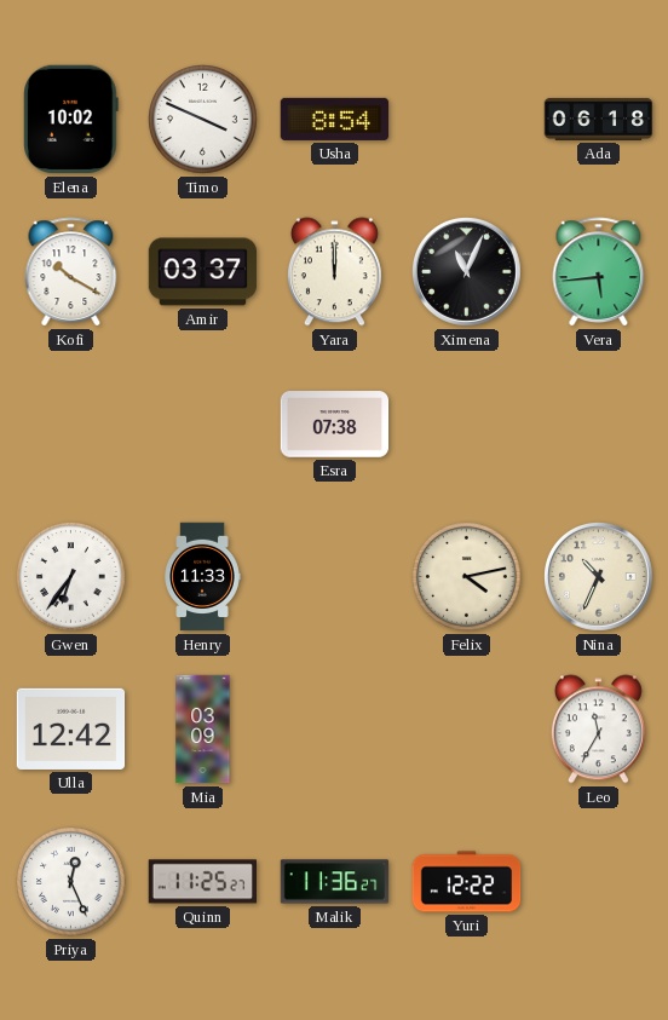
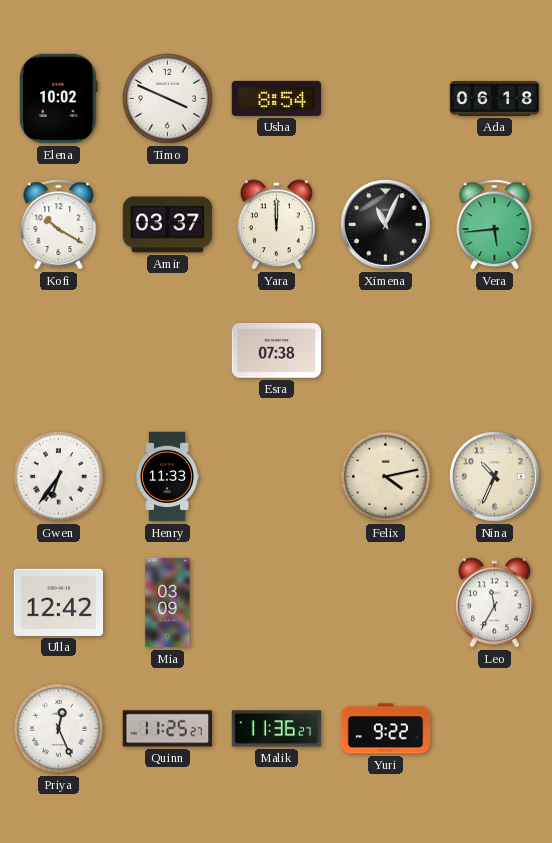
Yuri: 12:22 -> 9:22 (386, 729)
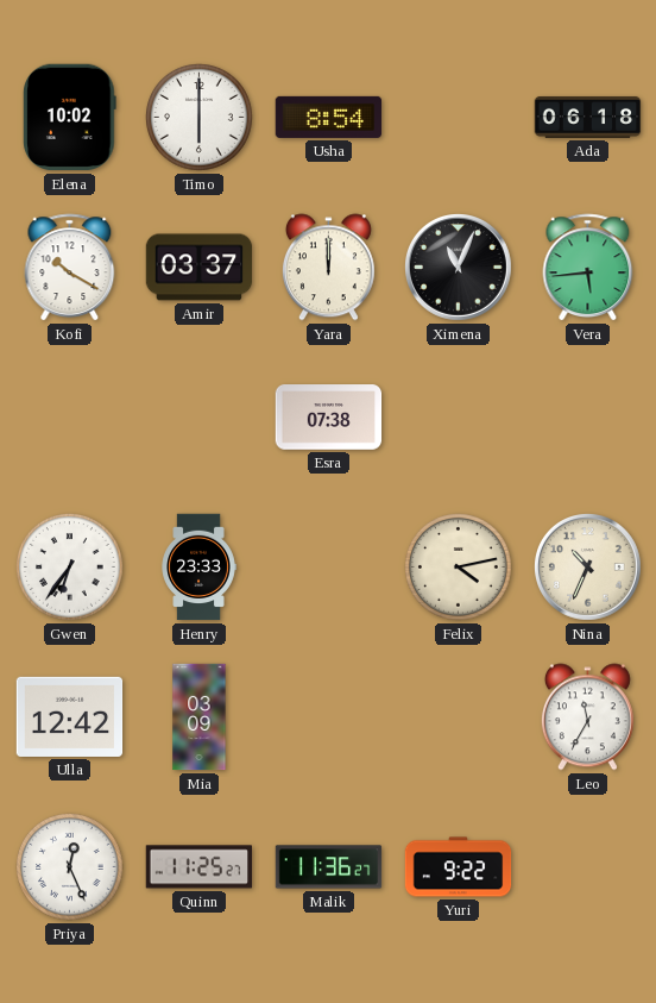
Timo: 3:49 -> 6:00 (200, 118)
Henry: 11:33 -> 23:33 (198, 568)
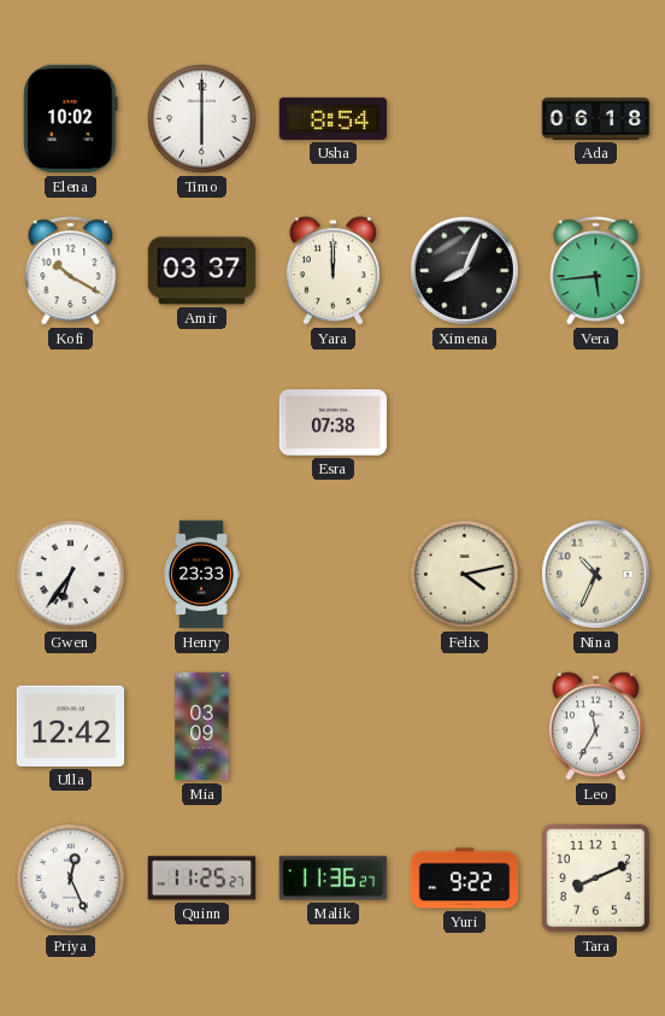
Ximena: 11:04 -> 8:04 (465, 271)
Tara: none -> 8:11 (595, 877)
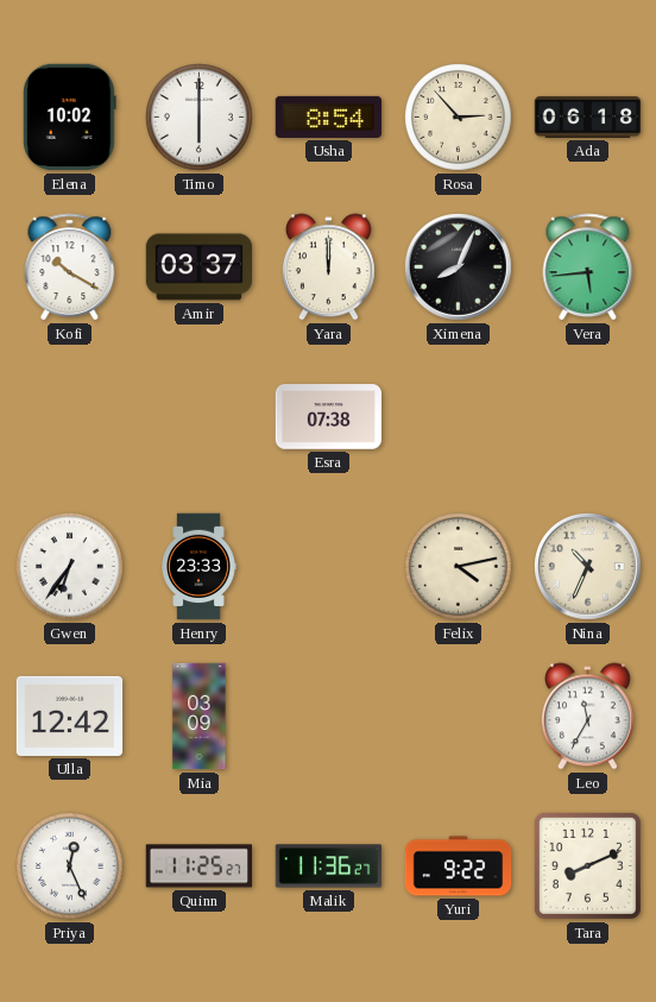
Rosa: none -> 2:53 (459, 118)
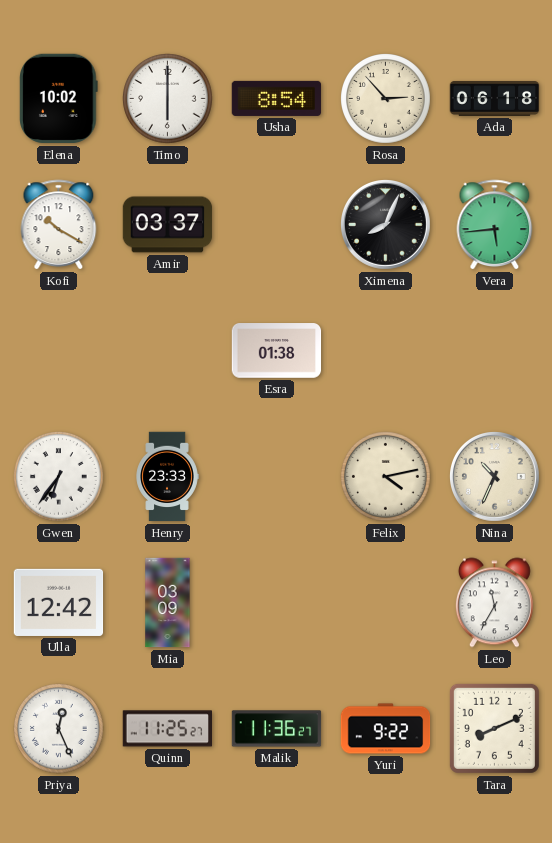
Yara: 12:00 -> none (328, 267)
Esra: 07:38 -> 01:38 (277, 351)
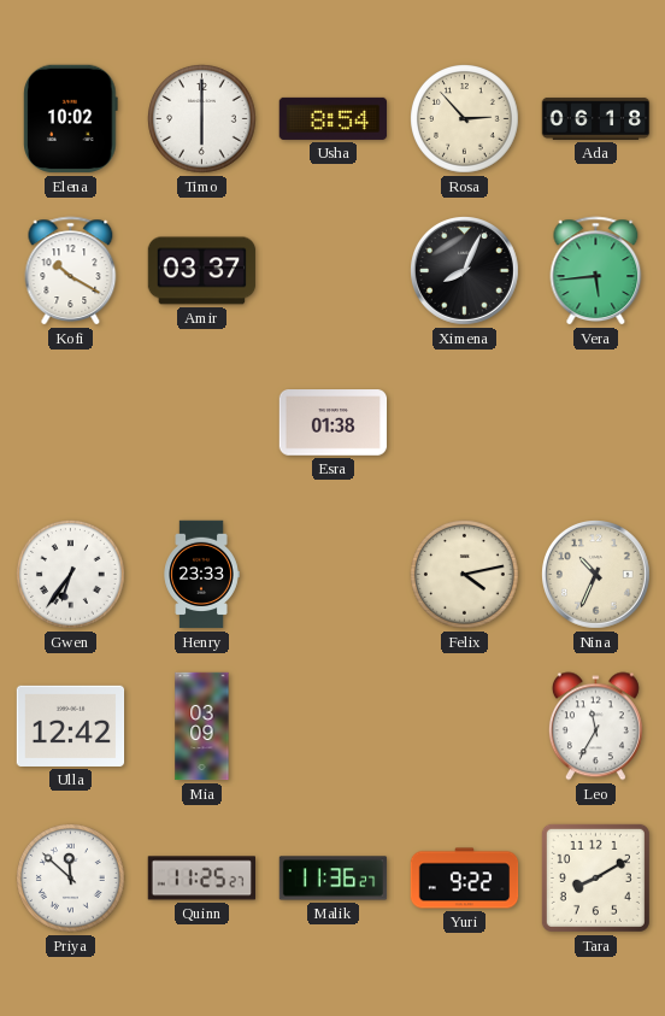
Priya: 12:26 -> 11:52 (71, 879)
Tara: 8:11 -> 8:10 (595, 877)
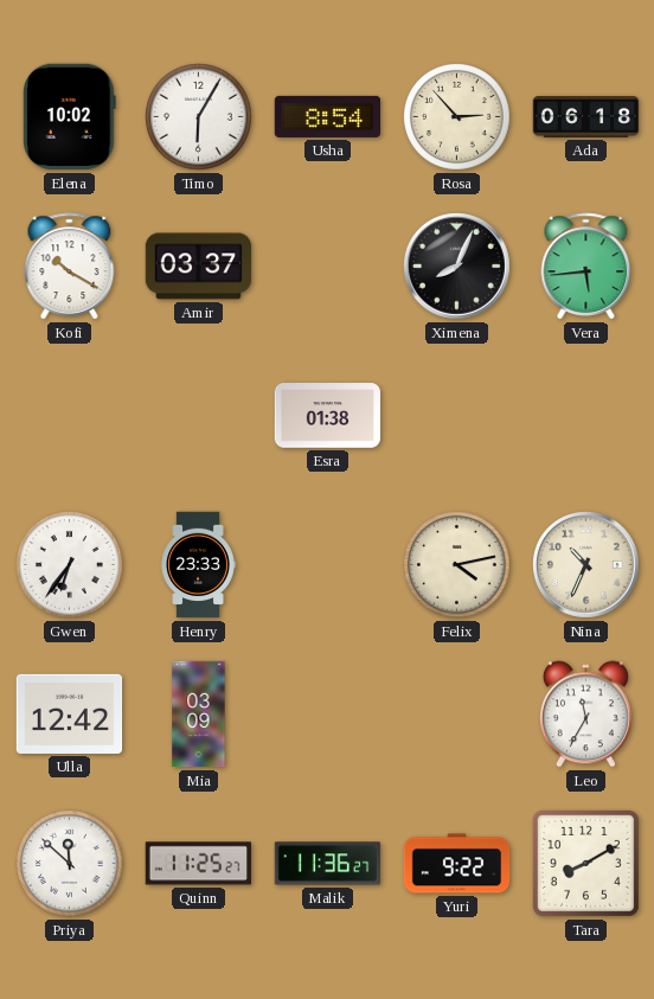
Timo: 6:00 -> 6:05 (199, 117)
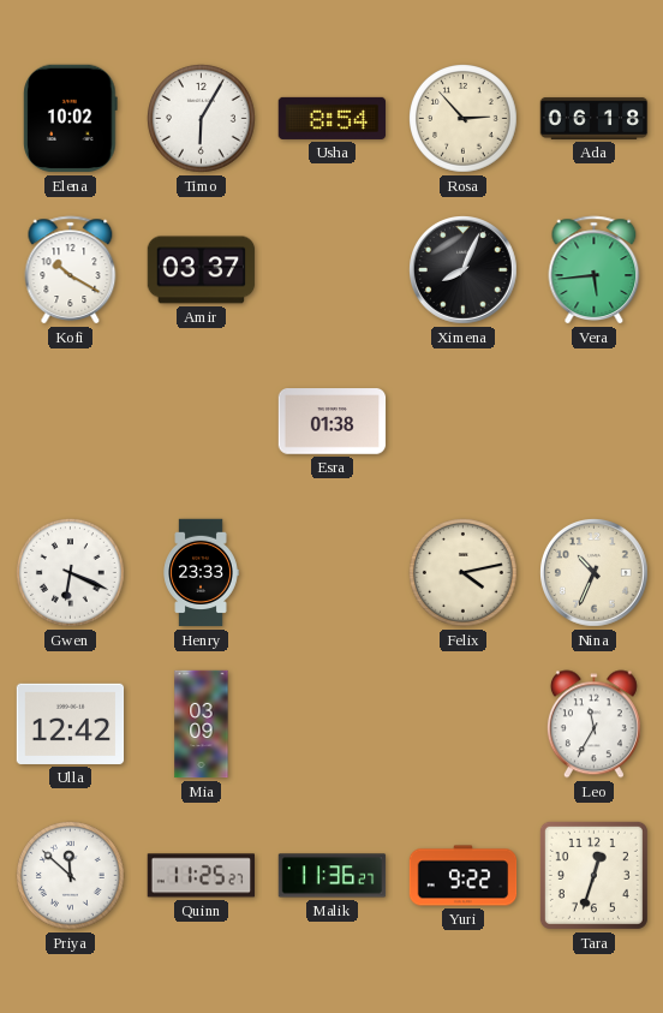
Gwen: 6:36 -> 6:19 (71, 573)
Tara: 8:10 -> 12:33 (593, 875)
